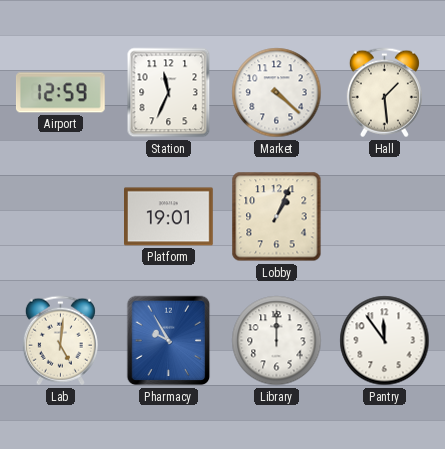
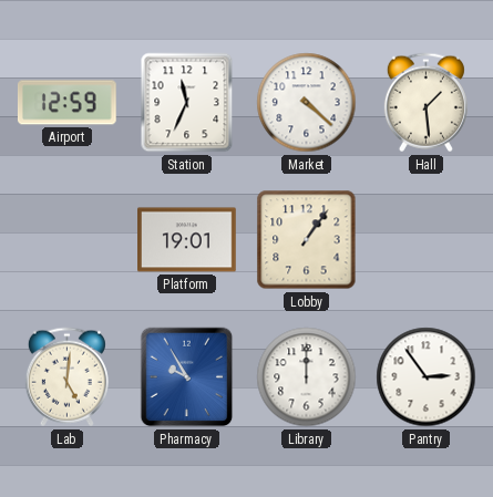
Lobby: 1:04 -> 1:06 (307, 240)
Pantry: 11:54 -> 2:54 (427, 377)
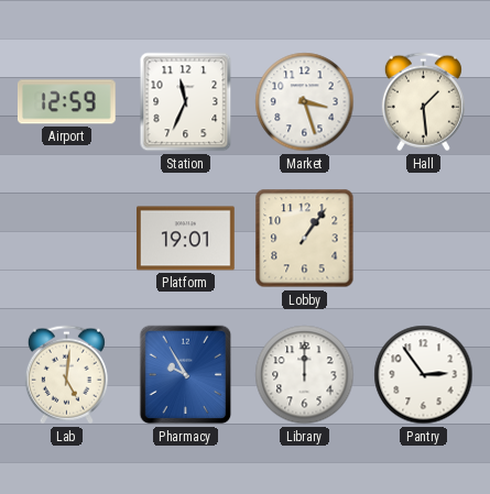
Market: 4:22 -> 3:27 (305, 102)
